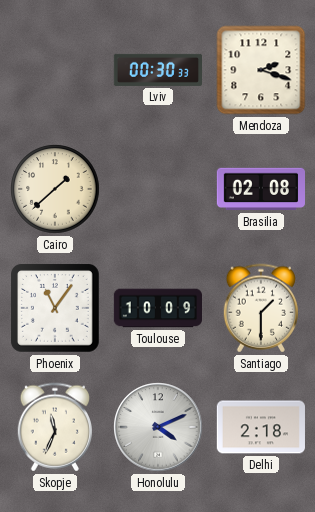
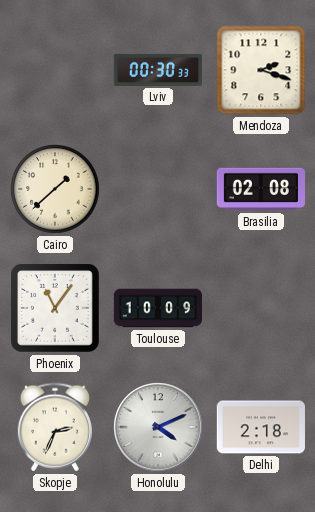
Santiago: 1:30 -> none (260, 308)
Skopje: 11:34 -> 2:34 (54, 427)
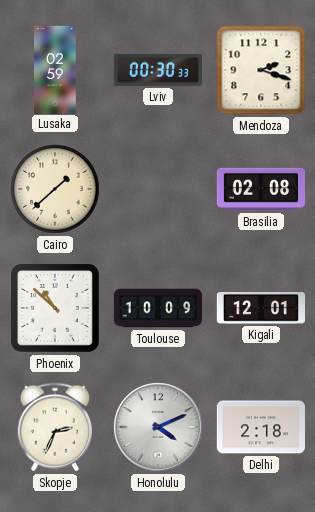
Lusaka: none -> 02:59 (56, 69)
Phoenix: 11:06 -> 10:52 (56, 309)
Kigali: none -> 12:01 (260, 308)
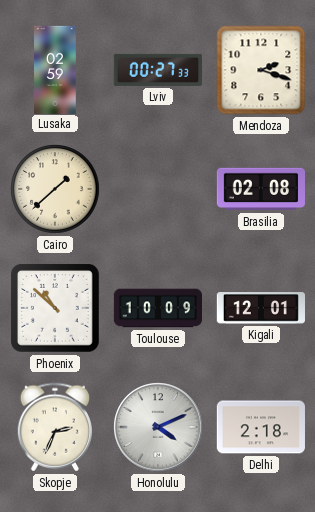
Lviv: 00:30 -> 00:27 (157, 70)
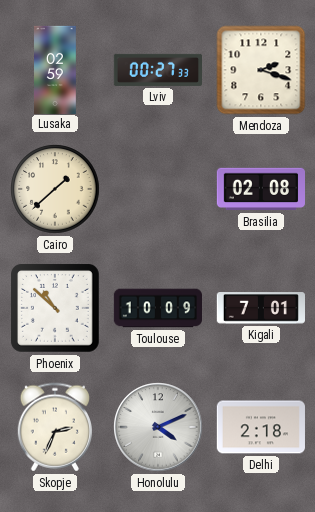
Kigali: 12:01 -> 7:01 (260, 308)
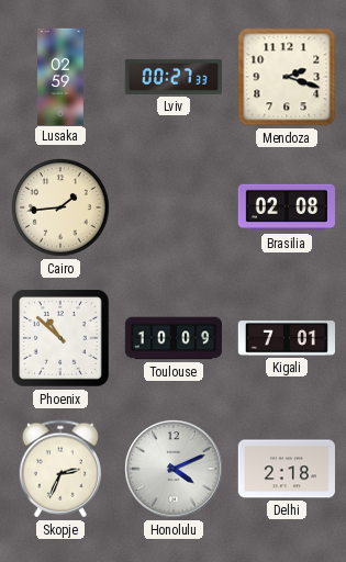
Cairo: 1:38 -> 1:44 (60, 207)
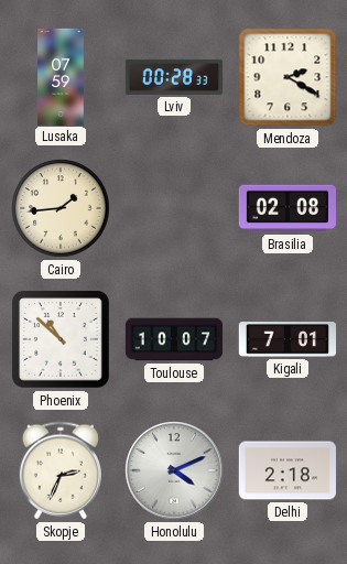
Lusaka: 02:59 -> 07:59 (62, 76)
Lviv: 00:27 -> 00:28 (173, 77)
Mendoza: 2:18 -> 2:20 (288, 77)
Toulouse: 10:09 -> 10:07 (173, 339)
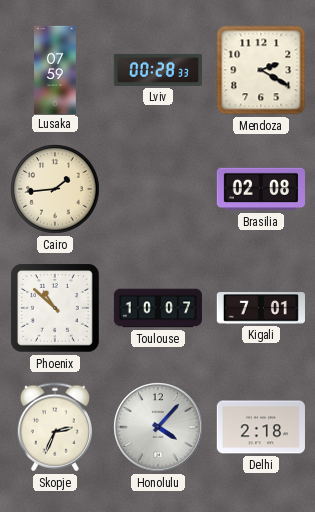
Honolulu: 4:11 -> 4:07 (158, 427)
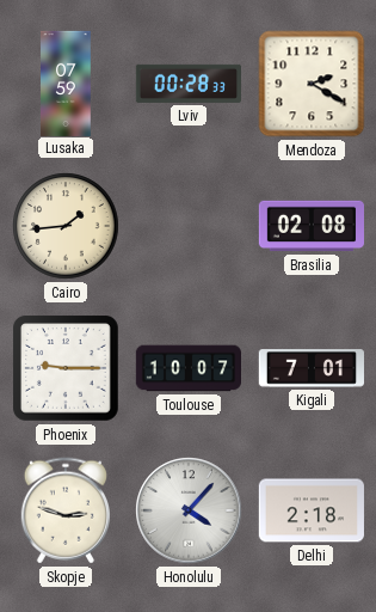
Phoenix: 10:52 -> 9:15 (67, 369)
Skopje: 2:34 -> 2:48 (64, 510)
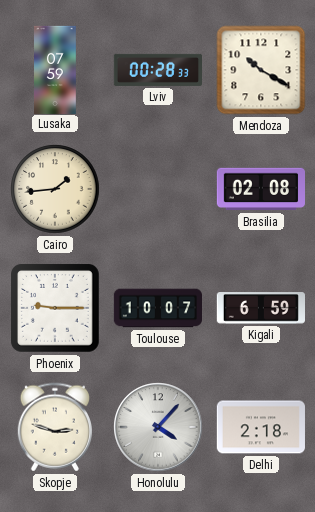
Mendoza: 2:20 -> 10:20 (261, 70)
Kigali: 7:01 -> 6:59 (260, 308)
